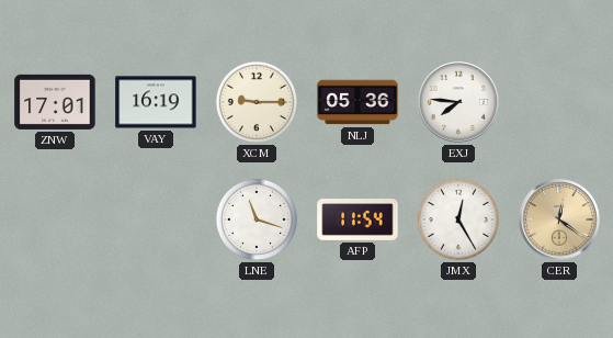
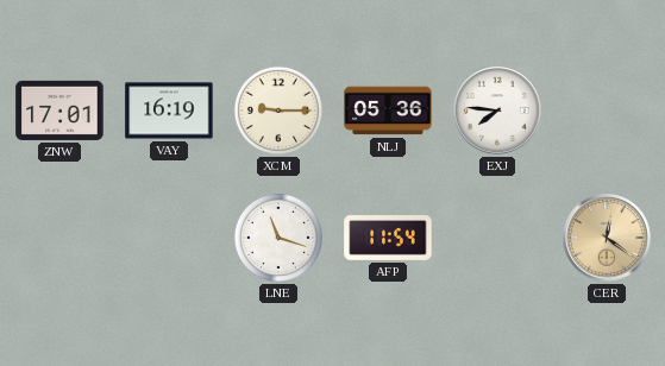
JMX: 12:25 -> none (458, 219)
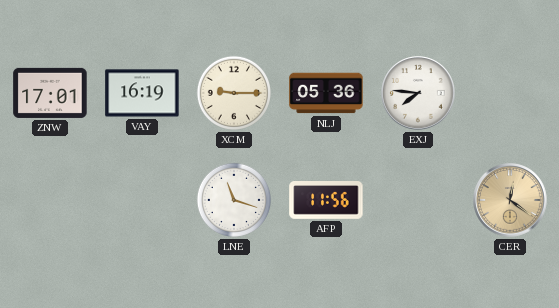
AFP: 11:54 -> 11:56 (326, 201)
